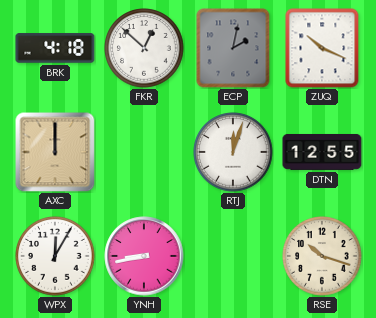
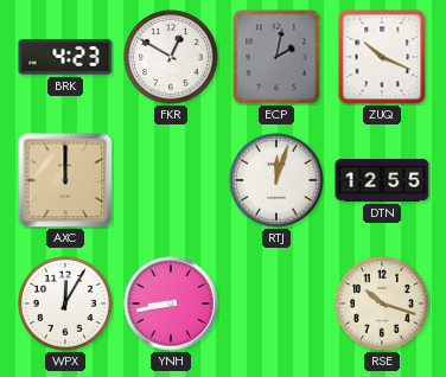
BRK: 4:18 -> 4:23 (65, 57)
FKR: 12:52 -> 12:50 (171, 57)
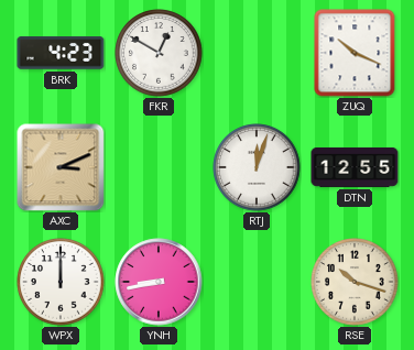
ECP: 2:02 -> none (276, 57)
AXC: 12:00 -> 3:11 (61, 167)
WPX: 12:05 -> 12:00 (61, 282)
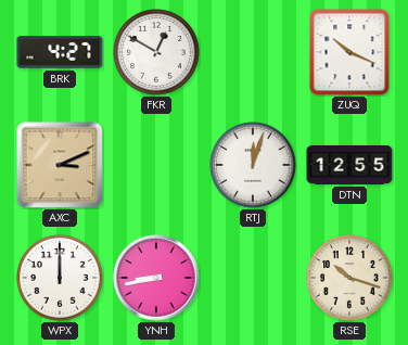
BRK: 4:23 -> 4:27 (60, 52)
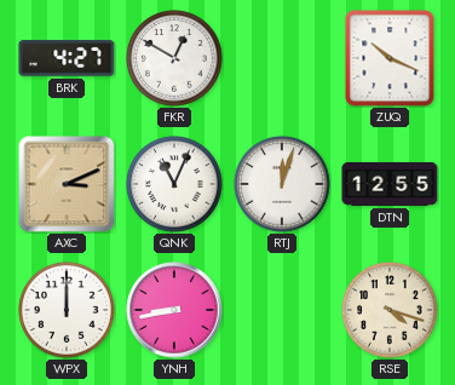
QNK: none -> 11:04 (174, 184)
RSE: 10:18 -> 4:18 (390, 310)
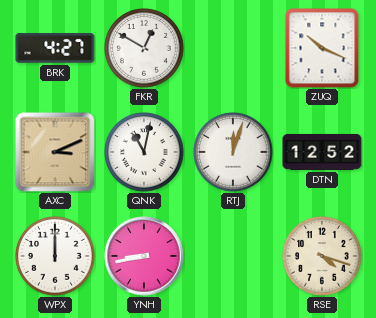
QNK: 11:04 -> 11:02 (144, 152)
DTN: 12:55 -> 12:52 (322, 152)
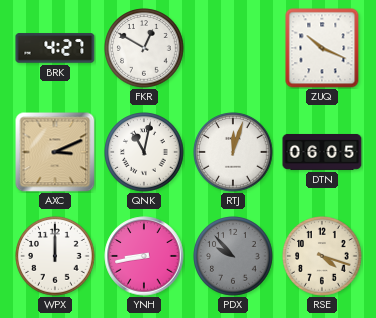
DTN: 12:52 -> 06:05 (322, 152)
PDX: none -> 9:53 (233, 256)
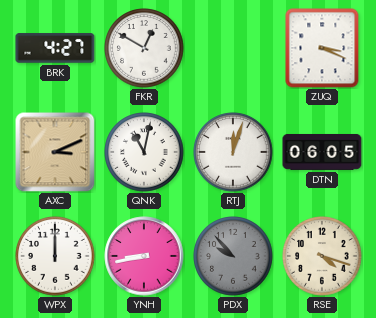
ZUQ: 10:19 -> 3:19 (322, 48)
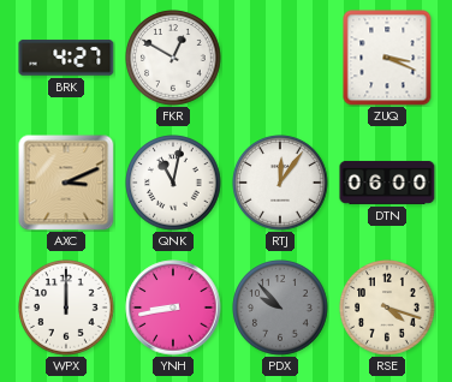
RTJ: 12:03 -> 12:06 (280, 183)
DTN: 06:05 -> 06:00 (387, 183)
